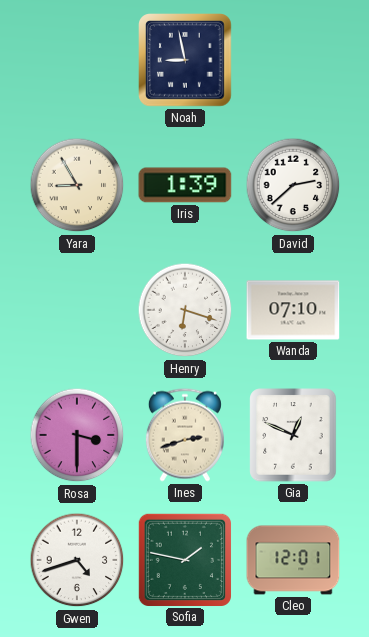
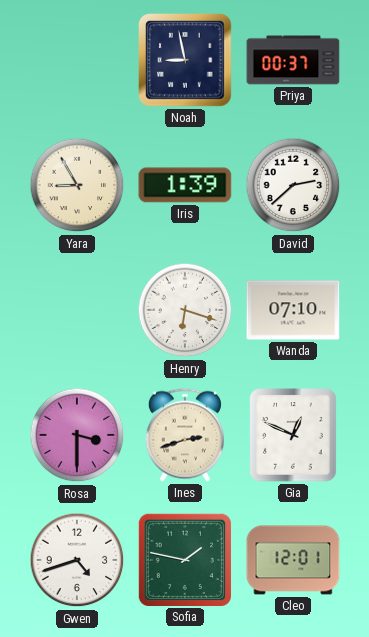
Priya: none -> 00:37 (293, 60)
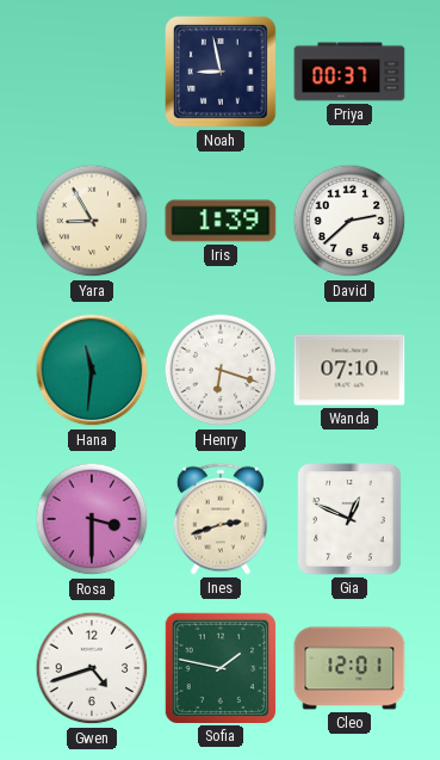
Hana: none -> 11:31 (92, 370)
